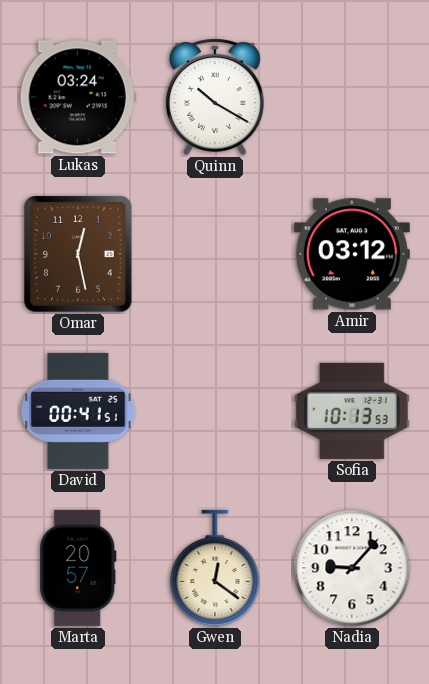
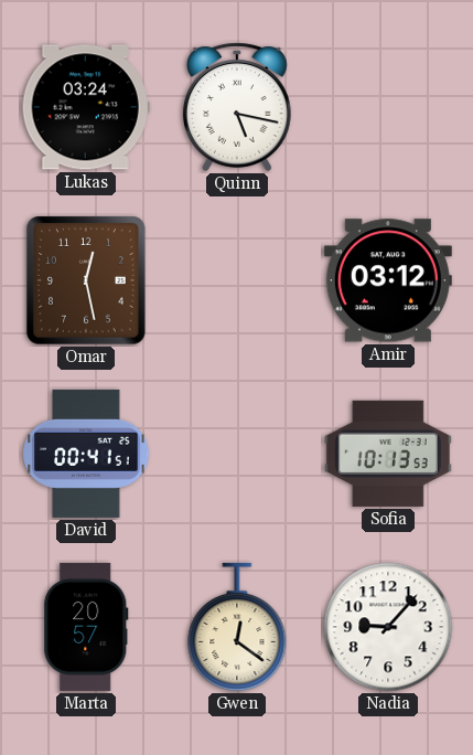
Quinn: 10:20 -> 5:17 (237, 107)
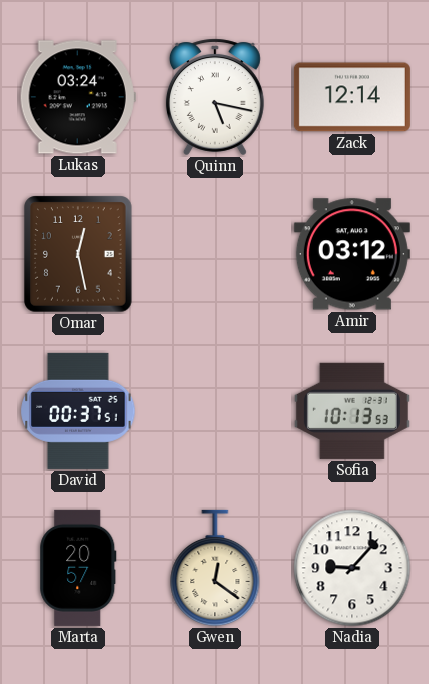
Zack: none -> 12:14 (352, 97)
David: 00:41 -> 00:37 (78, 411)
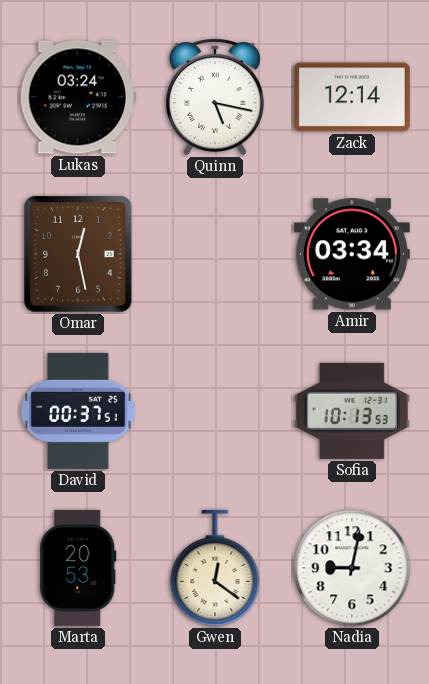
Amir: 03:12 -> 03:34 (352, 254)
Marta: 20:57 -> 20:53 (78, 568)
Nadia: 9:07 -> 9:02 (352, 568)
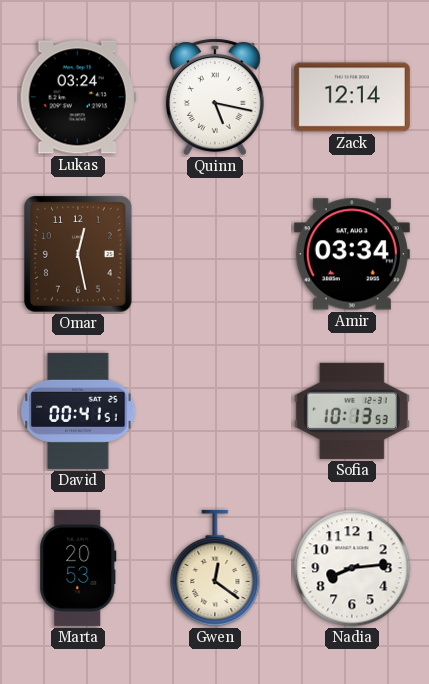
David: 00:37 -> 00:41 (78, 411)
Nadia: 9:02 -> 8:14 (352, 568)
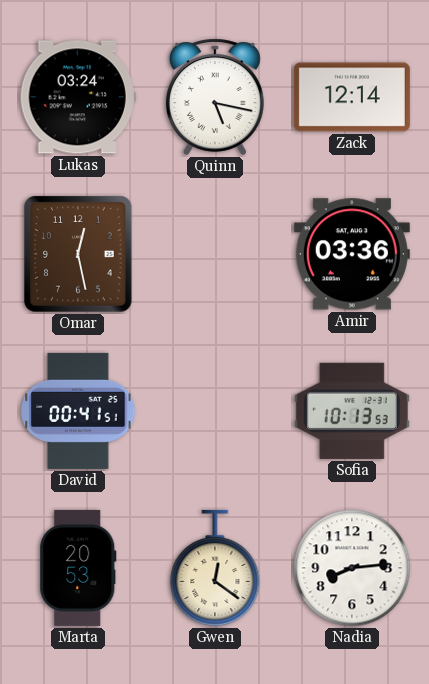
Amir: 03:34 -> 03:36 (352, 254)
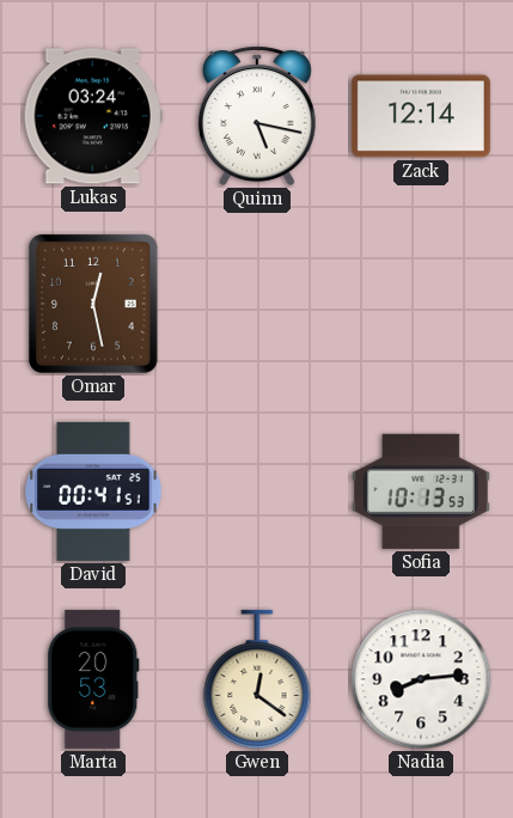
Amir: 03:36 -> none (352, 254)
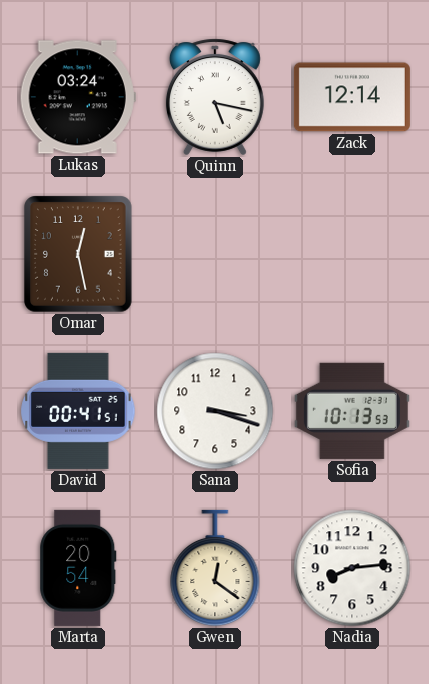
Sana: none -> 3:18 (215, 411)
Marta: 20:53 -> 20:54 (78, 568)
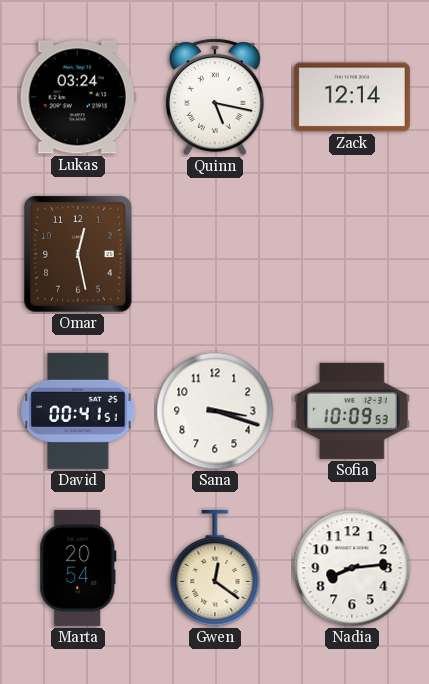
Sofia: 10:13 -> 10:09 (352, 411)
